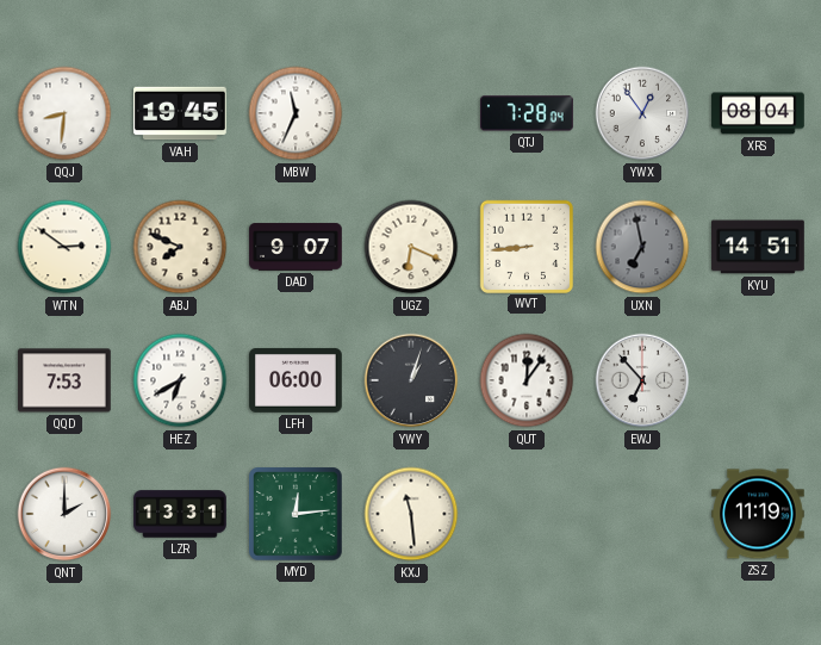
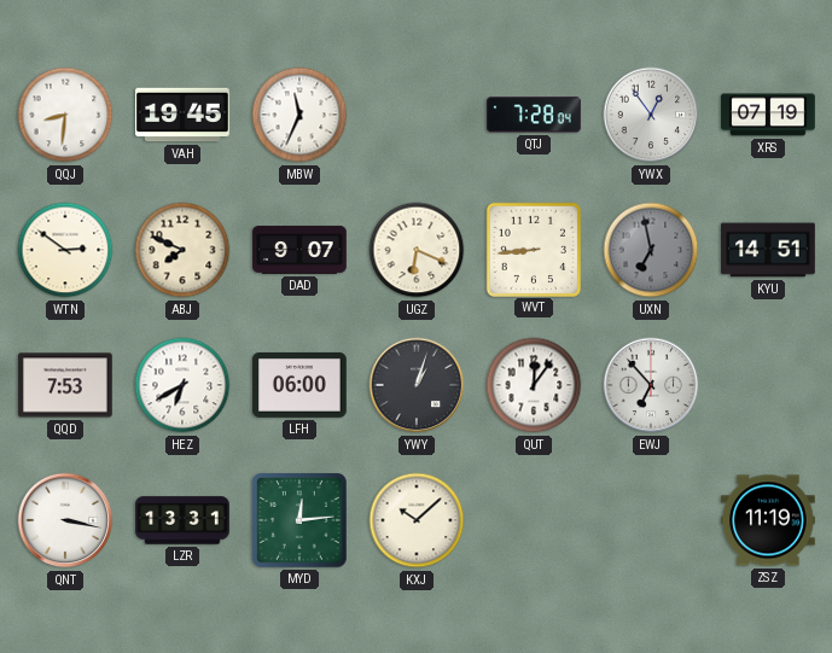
XRS: 08:04 -> 07:19 (768, 115)
QNT: 2:00 -> 3:17 (65, 520)
KXJ: 11:29 -> 10:08 (417, 520)
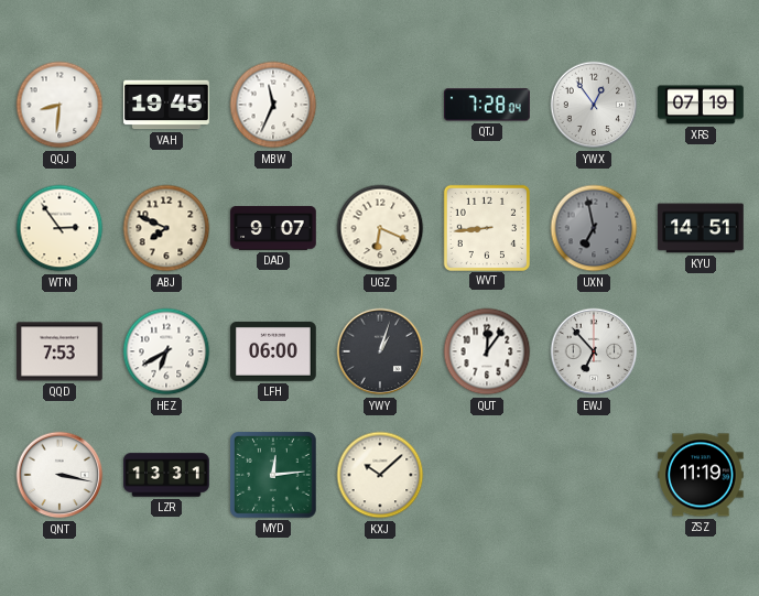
WTN: 2:51 -> 2:54 (59, 228)
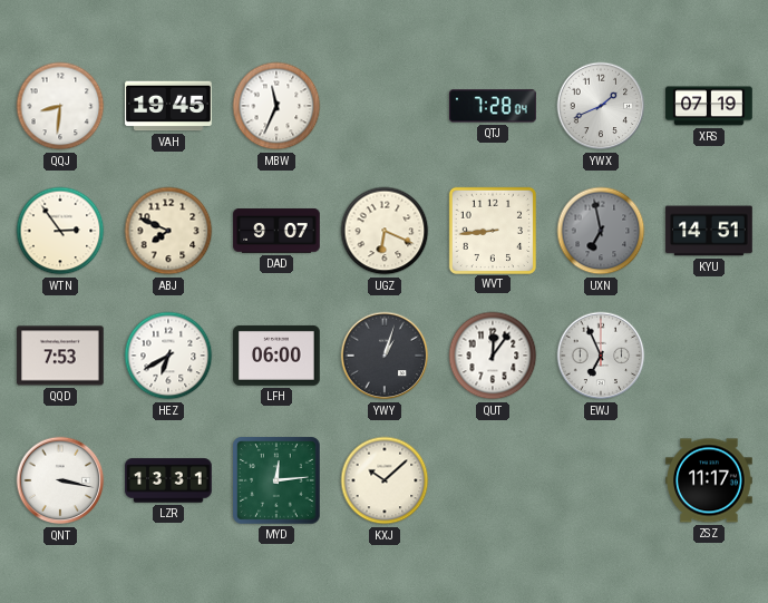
YWX: 12:54 -> 1:41 (601, 106)
EWJ: 6:53 -> 6:56 (601, 356)
ZSZ: 11:19 -> 11:17 (709, 480)
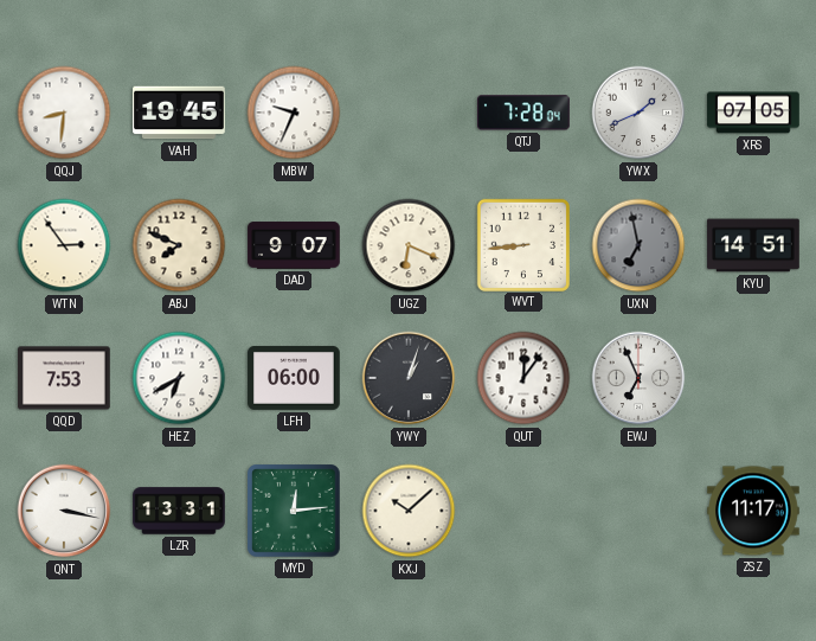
MBW: 11:34 -> 9:34 (294, 113)
XRS: 07:19 -> 07:05 (753, 113)
